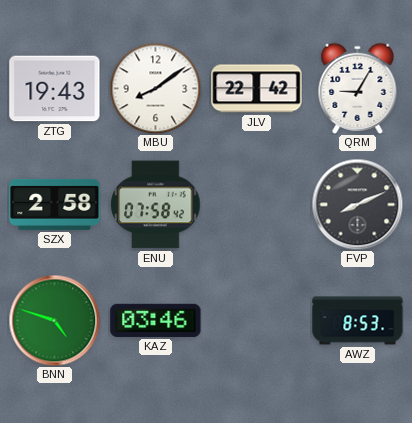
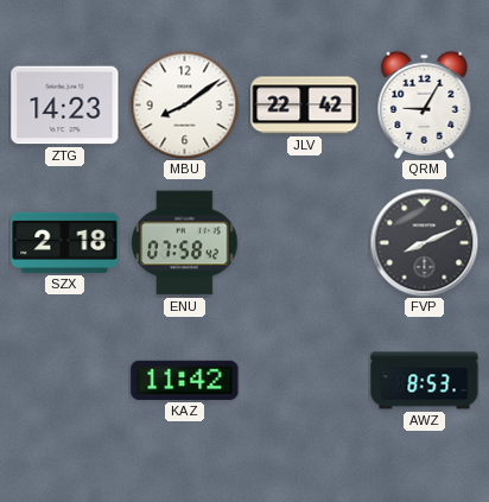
ZTG: 19:43 -> 14:23 (65, 106)
SZX: 2:58 -> 2:18 (65, 242)
BNN: 4:48 -> none (54, 320)
KAZ: 03:46 -> 11:42 (185, 380)
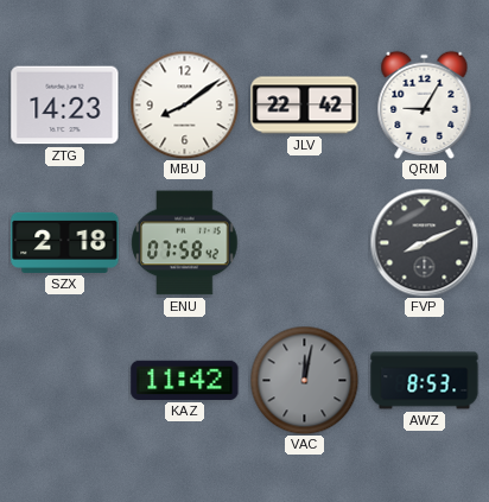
VAC: none -> 12:02 (304, 380)
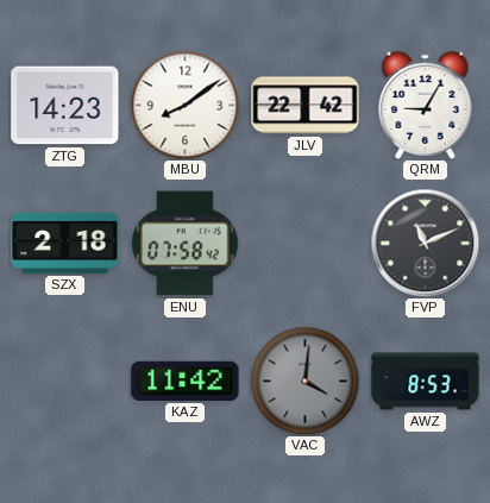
FVP: 8:11 -> 11:11 (425, 243)
VAC: 12:02 -> 4:01 (304, 381)
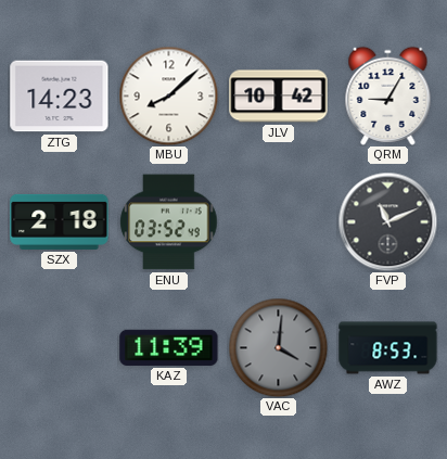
MBU: 8:09 -> 8:08 (168, 95)
JLV: 22:42 -> 10:42 (279, 97)
ENU: 07:58 -> 03:52 (169, 222)
KAZ: 11:42 -> 11:39 (169, 347)
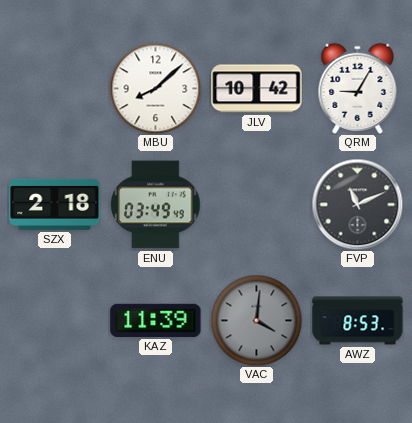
ZTG: 14:23 -> none (60, 97)
ENU: 03:52 -> 03:49 (156, 205)
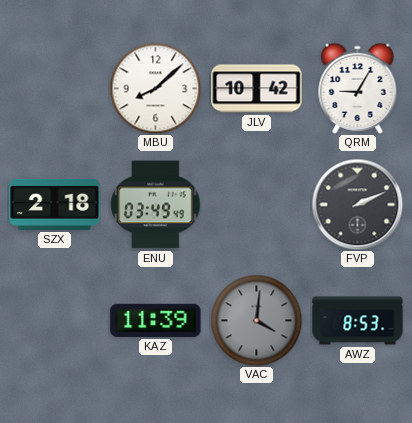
FVP: 11:11 -> 2:11 (357, 204)
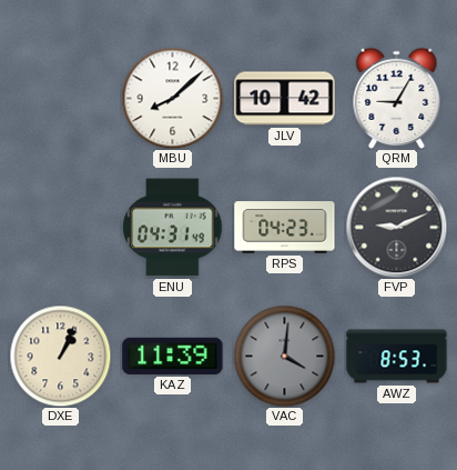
SZX: 2:18 -> none (55, 204)
ENU: 03:49 -> 04:31 (173, 228)
RPS: none -> 04:23 (285, 228)
FVP: 2:11 -> 9:11 (396, 227)
DXE: none -> 1:04 (60, 356)
